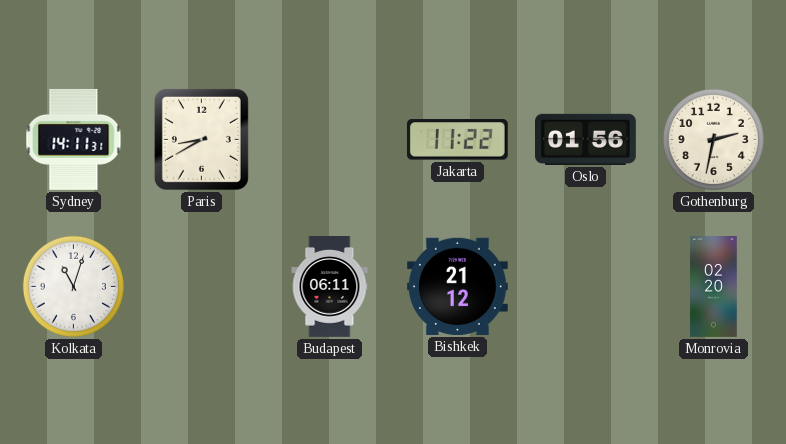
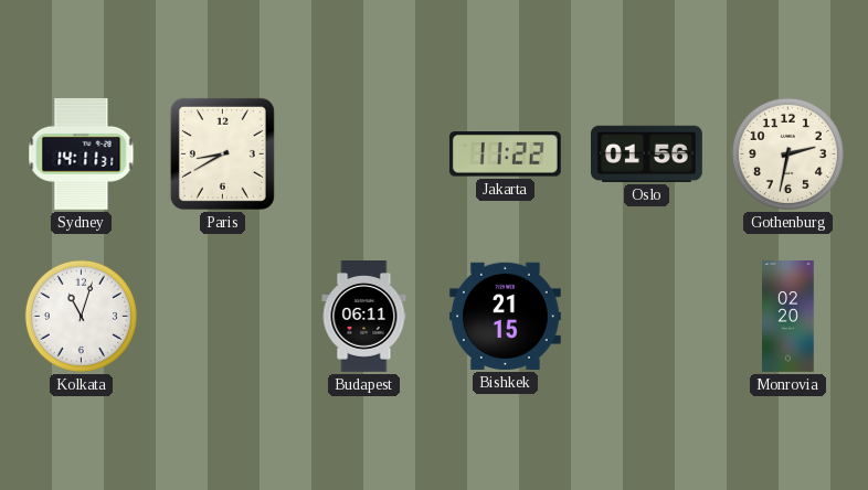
Bishkek: 21:12 -> 21:15 (505, 316)
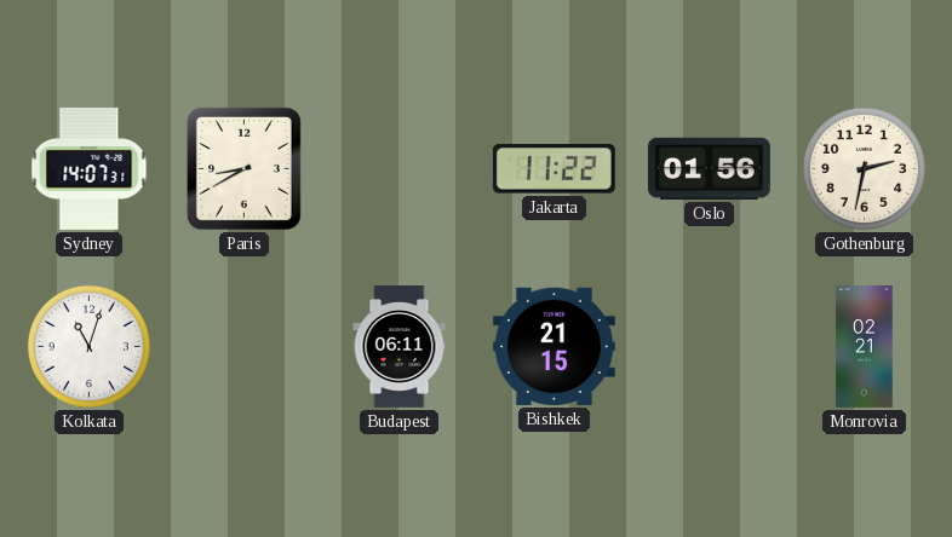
Sydney: 14:11 -> 14:07 (90, 168)
Monrovia: 02:20 -> 02:21 (865, 347)
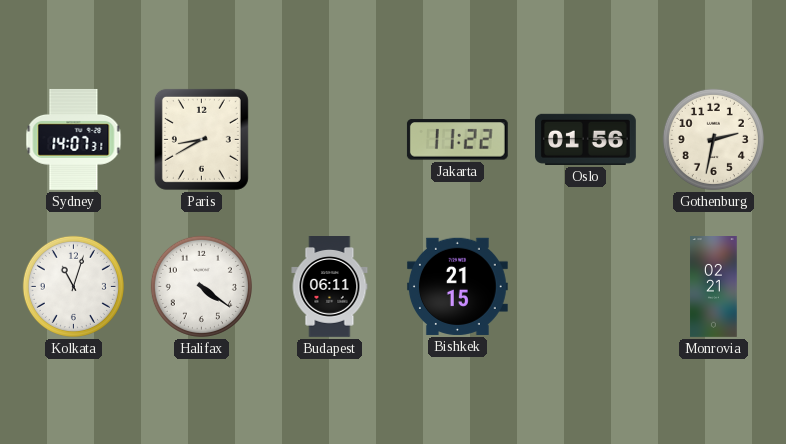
Halifax: none -> 4:21 (201, 286)
